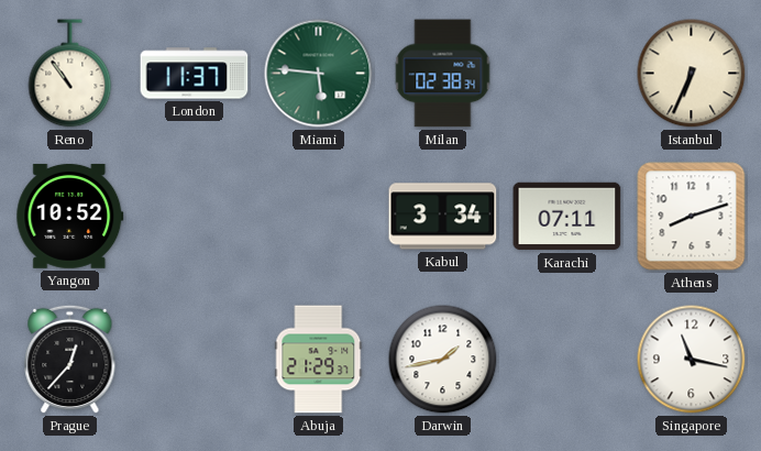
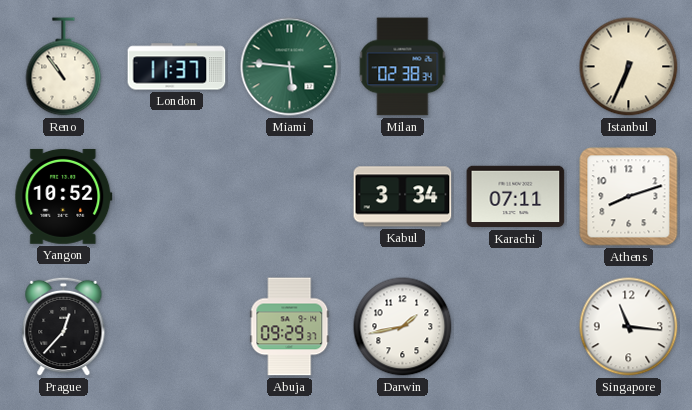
Abuja: 21:29 -> 09:29 (290, 327)
Singapore: 11:17 -> 11:16 (629, 327)
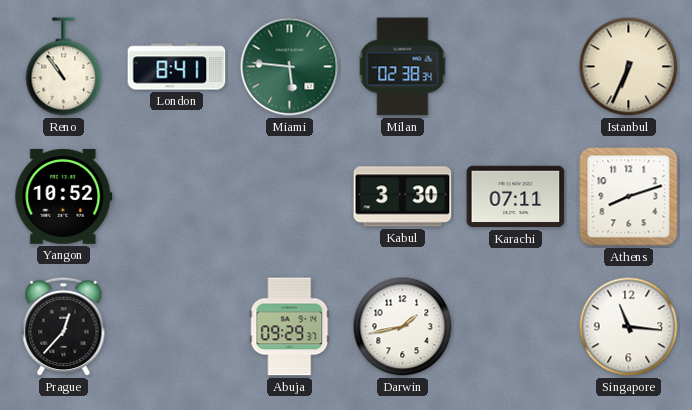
London: 11:37 -> 8:41 (177, 67)
Kabul: 3:34 -> 3:30 (403, 197)
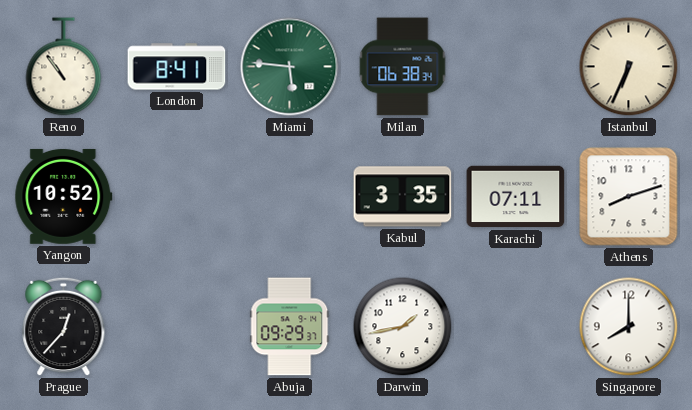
Milan: 02:38 -> 06:38 (403, 67)
Kabul: 3:30 -> 3:35 (403, 197)
Singapore: 11:16 -> 8:00 (629, 327)
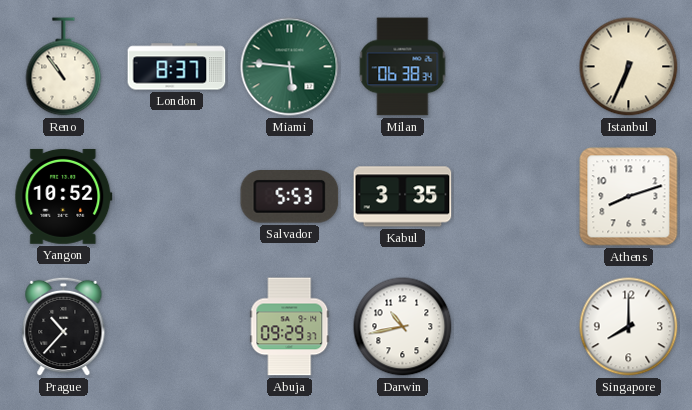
London: 8:41 -> 8:37 (177, 67)
Salvador: none -> 5:53 (290, 197)
Karachi: 07:11 -> none (516, 197)
Prague: 12:37 -> 10:37 (64, 327)
Darwin: 1:43 -> 10:43 (403, 327)
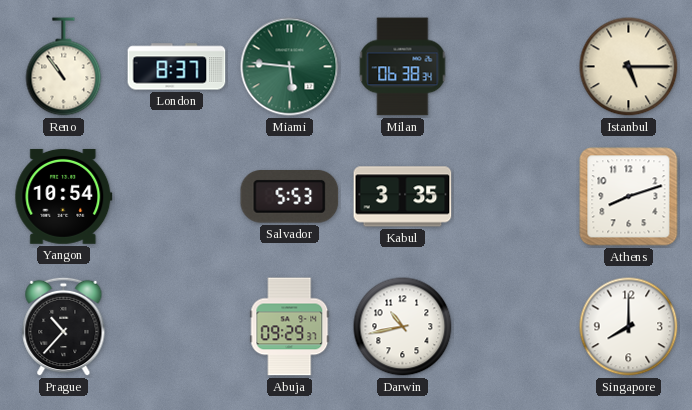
Istanbul: 6:34 -> 5:15 (629, 67)
Yangon: 10:52 -> 10:54 (64, 196)
